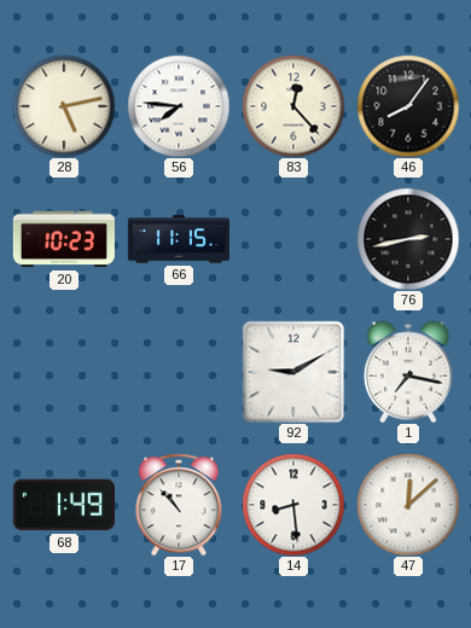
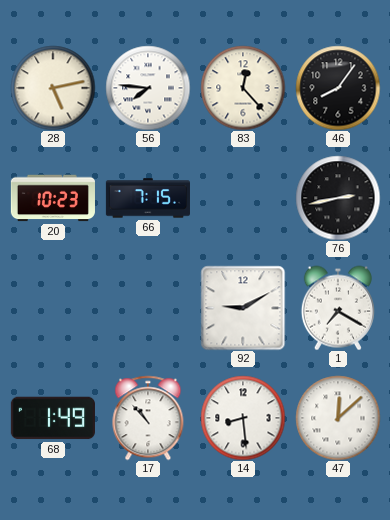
66: 11:15 -> 7:15 (148, 198)
1: 7:17 -> 7:20 (338, 308)
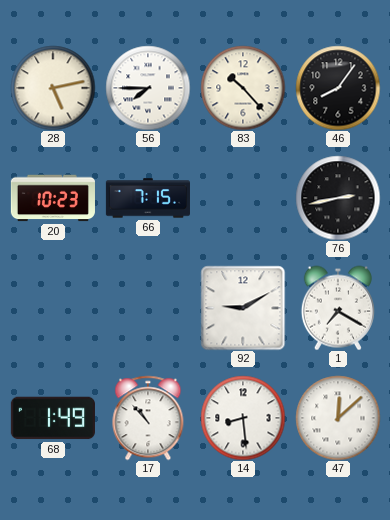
56: 7:46 -> 7:45 (148, 88)
83: 12:23 -> 10:23 (243, 88)
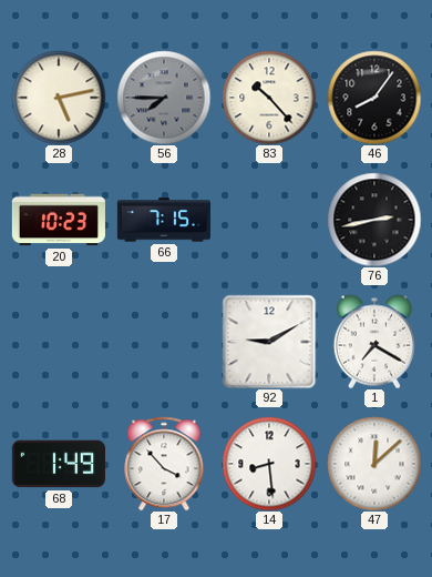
56 dial: white -> grey (164, 98)
17: 10:53 -> 3:53 (164, 464)
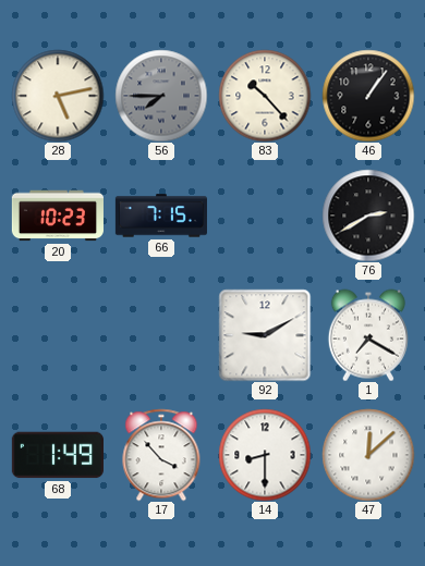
46: 8:06 -> 1:06 (368, 96)
76: 2:43 -> 2:40 (368, 216)
14: 8:29 -> 8:30 (265, 455)
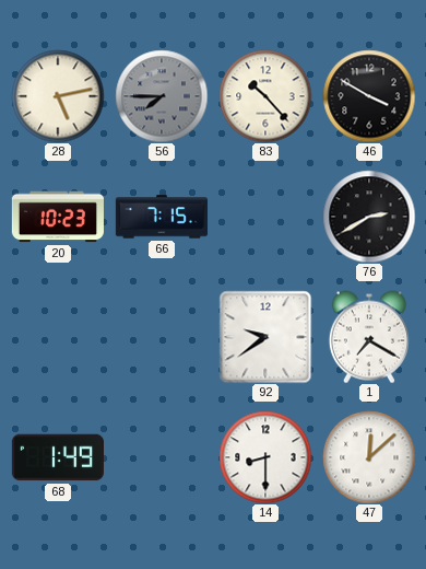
46: 1:06 -> 3:50 (369, 96)
92: 9:10 -> 9:39 (265, 337)
17: 3:53 -> none (161, 455)
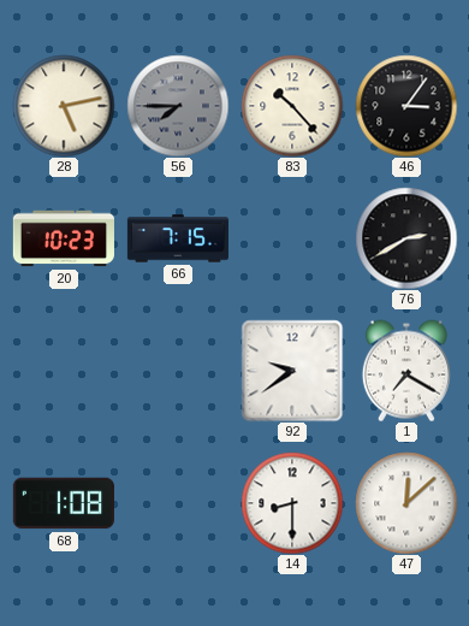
46: 3:50 -> 3:06 (406, 106)
68: 1:49 -> 1:08 (64, 503)
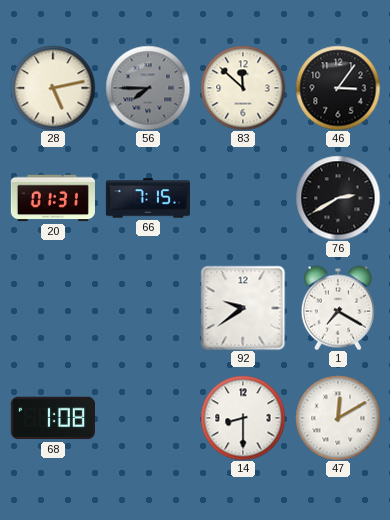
83: 10:23 -> 11:52 (243, 88)
20: 10:23 -> 01:31 (53, 198)
47: 12:08 -> 12:10 (338, 418)
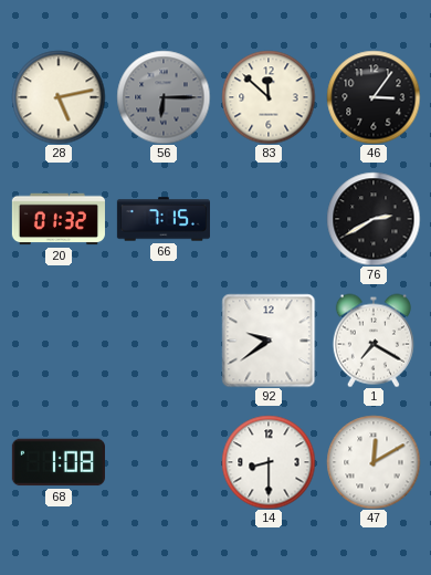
56: 7:45 -> 6:15 (164, 97)
20: 01:31 -> 01:32 (59, 219)
